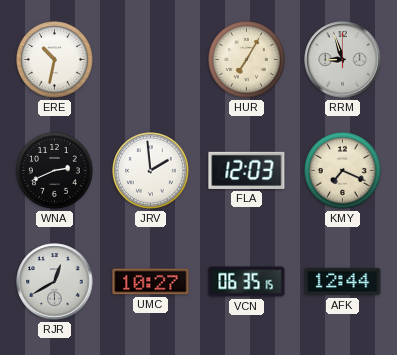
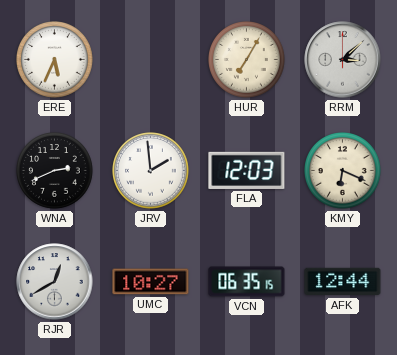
ERE: 10:32 -> 5:34 (55, 60)
RRM: 8:57 -> 3:08 (343, 60)
KMY: 7:19 -> 6:19 (343, 171)
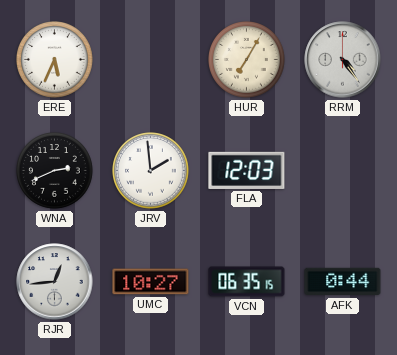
RRM: 3:08 -> 4:24 (343, 60)
KMY: 6:19 -> none (343, 171)
RJR: 12:40 -> 12:44 (55, 282)
AFK: 12:44 -> 0:44 (343, 282)
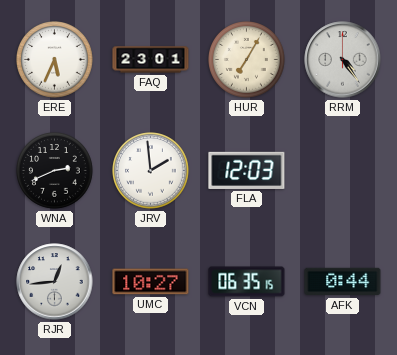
FAQ: none -> 23:01 (151, 60)
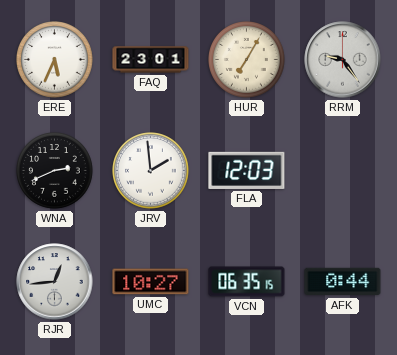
RRM: 4:24 -> 9:24 (343, 60)
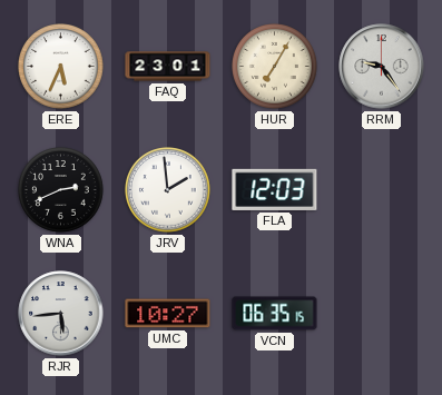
RJR: 12:44 -> 5:44 (61, 314)
AFK: 0:44 -> none (343, 282)
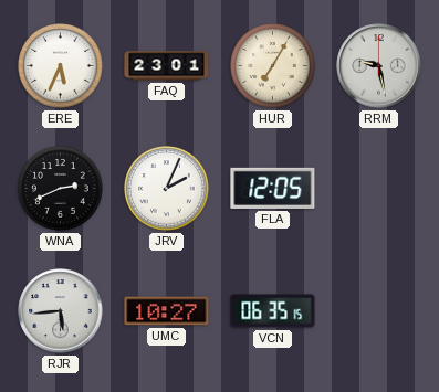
RRM: 9:24 -> 9:28 (379, 66)
JRV: 1:59 -> 2:04 (167, 189)
FLA: 12:03 -> 12:05 (273, 188)
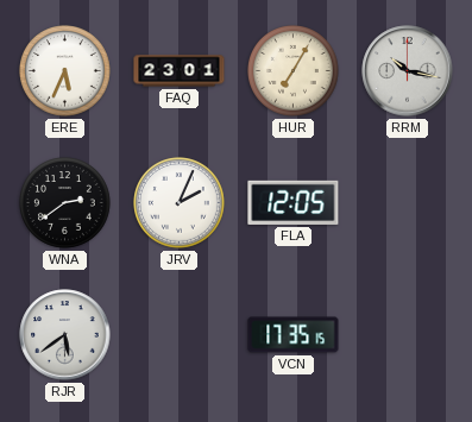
RRM: 9:28 -> 10:17 (408, 71)
WNA: 2:41 -> 2:39 (65, 203)
RJR: 5:44 -> 5:39 (65, 335)
UMC: 10:27 -> none (167, 311)
VCN: 06:35 -> 17:35 (294, 335)
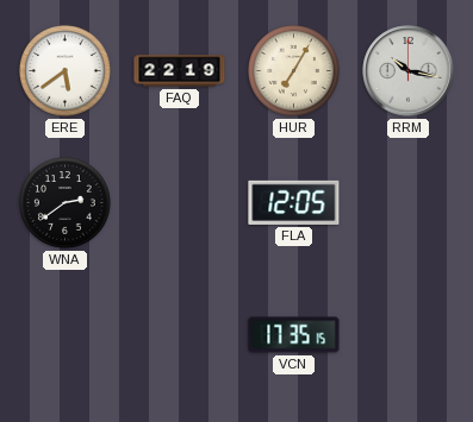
ERE: 5:34 -> 5:39 (66, 71)
FAQ: 23:01 -> 22:19 (180, 71)
JRV: 2:04 -> none (180, 203)
RJR: 5:39 -> none (65, 335)
